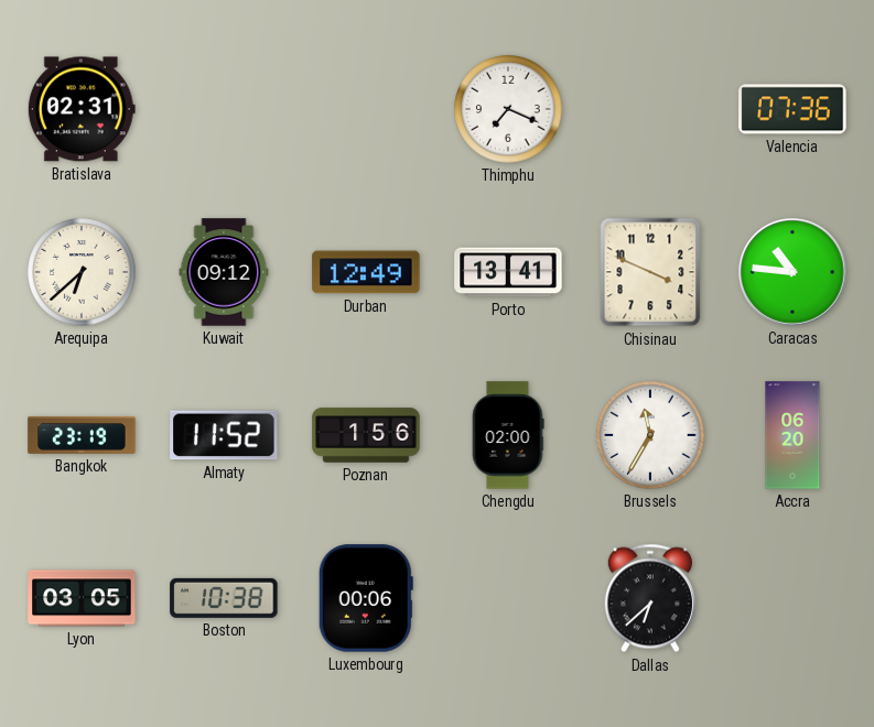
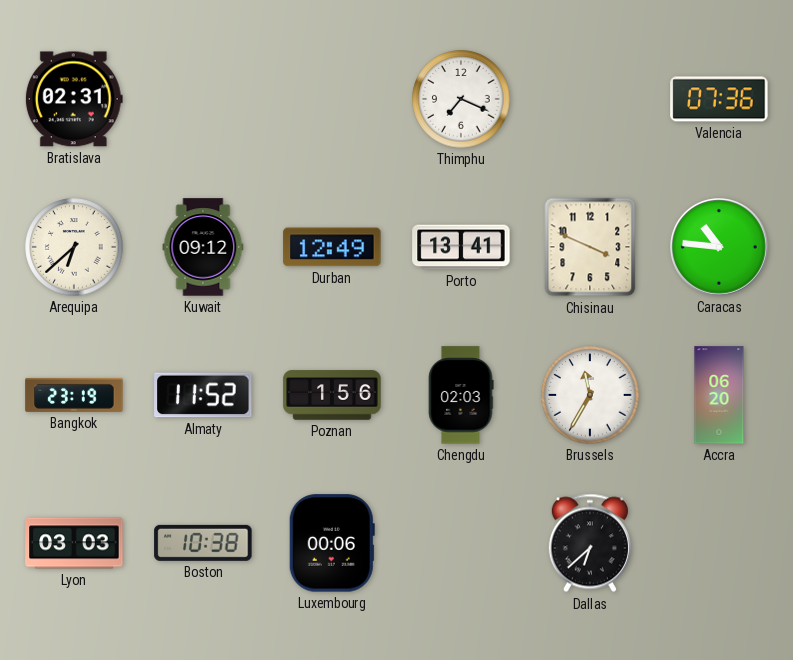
Chengdu: 02:00 -> 02:03 (461, 395)
Lyon: 03:05 -> 03:03 (74, 543)
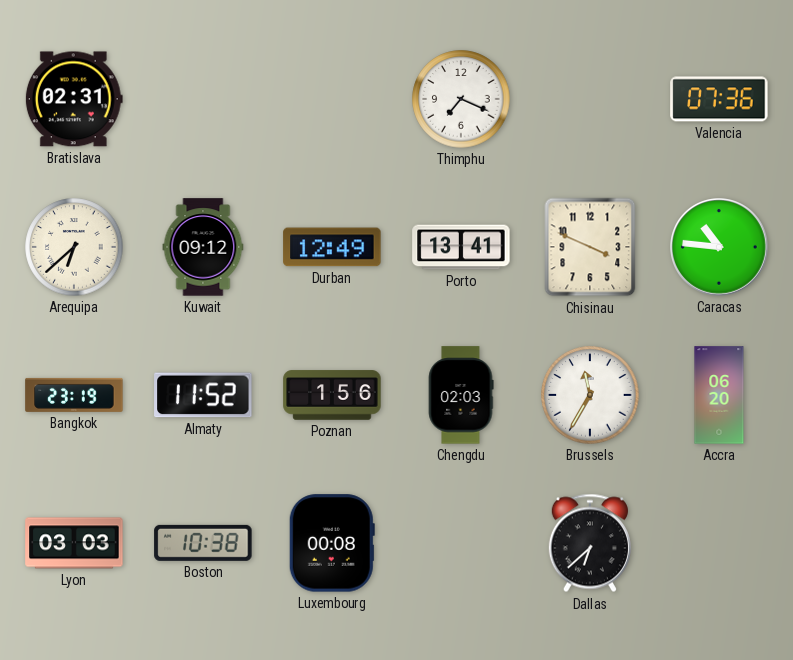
Luxembourg: 00:06 -> 00:08 (332, 543)
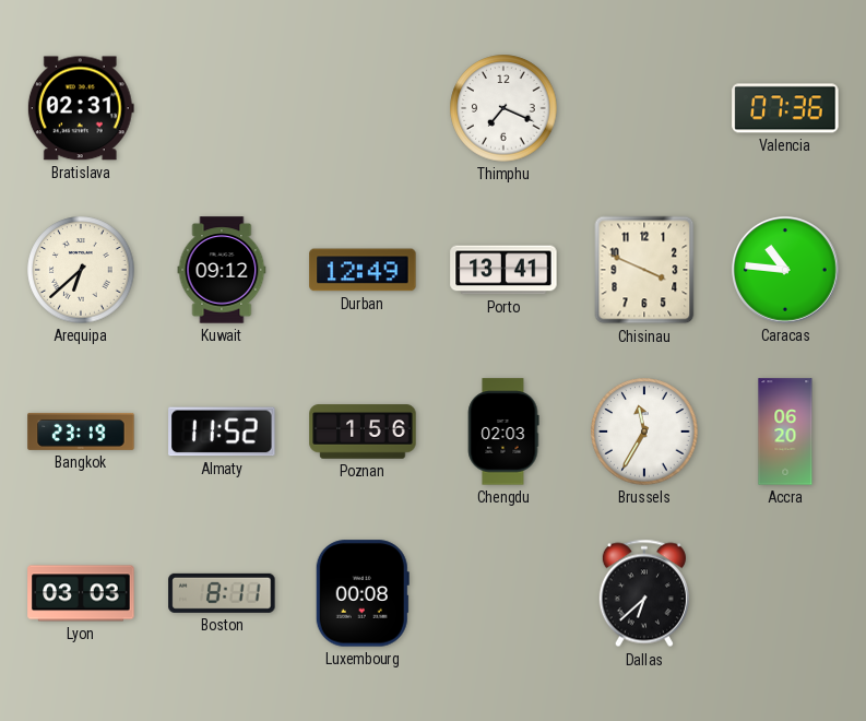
Boston: 10:38 -> 8:11 (222, 593)
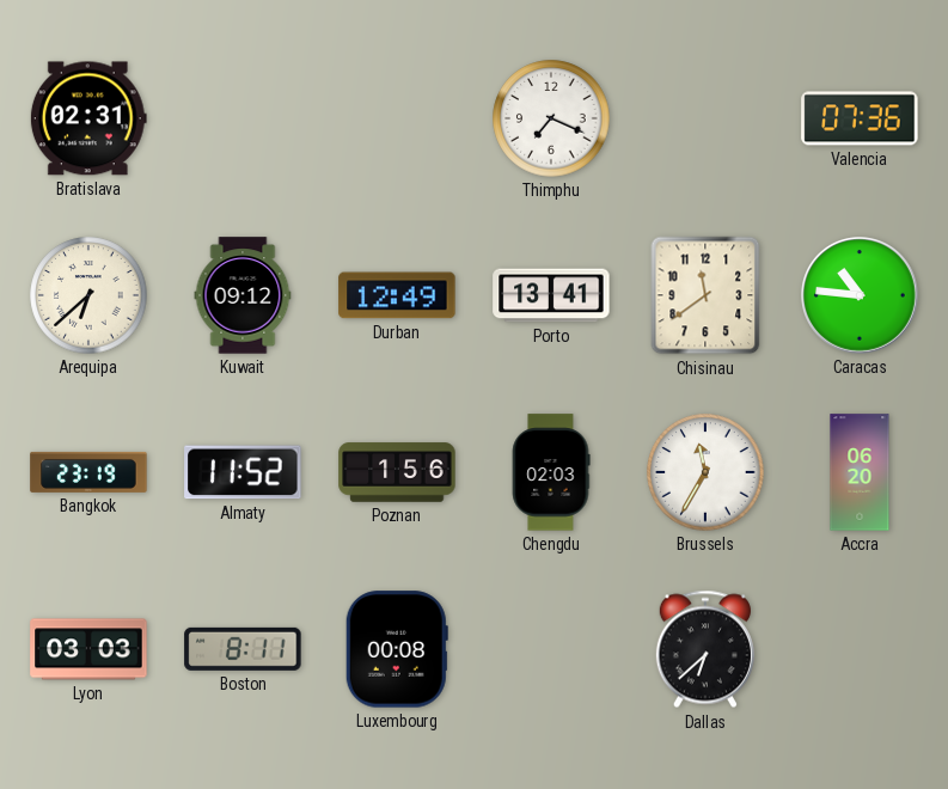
Chisinau: 3:49 -> 11:39 (705, 295)
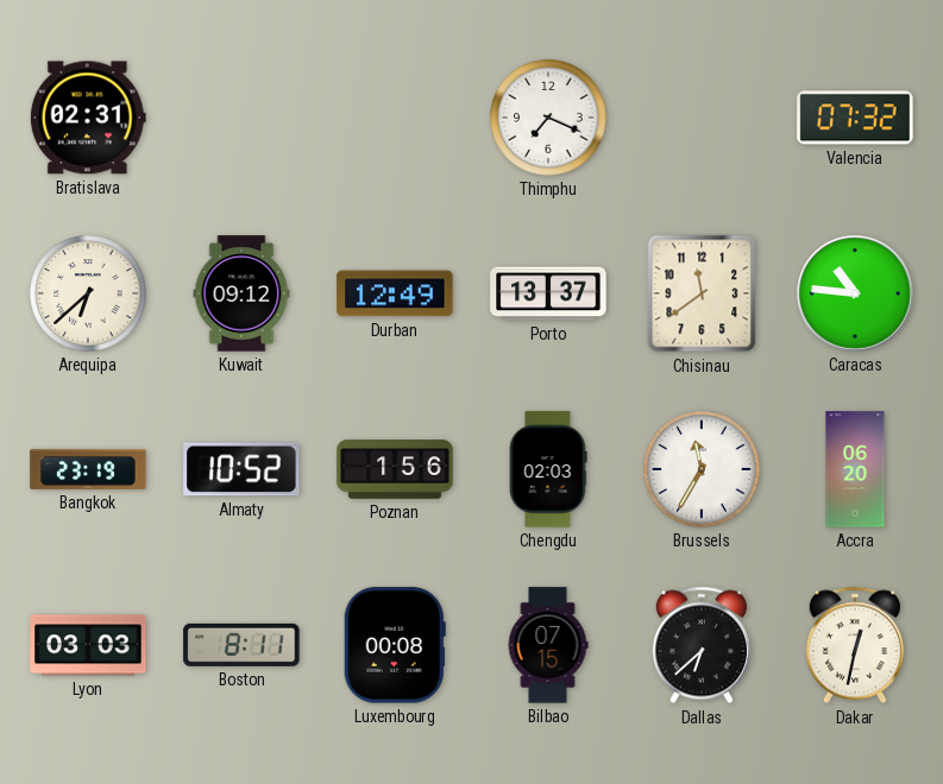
Valencia: 07:36 -> 07:32 (855, 118)
Porto: 13:41 -> 13:37 (548, 293)
Almaty: 11:52 -> 10:52 (241, 469)
Bilbao: none -> 07:15 (548, 645)
Dakar: none -> 12:32 (855, 645)
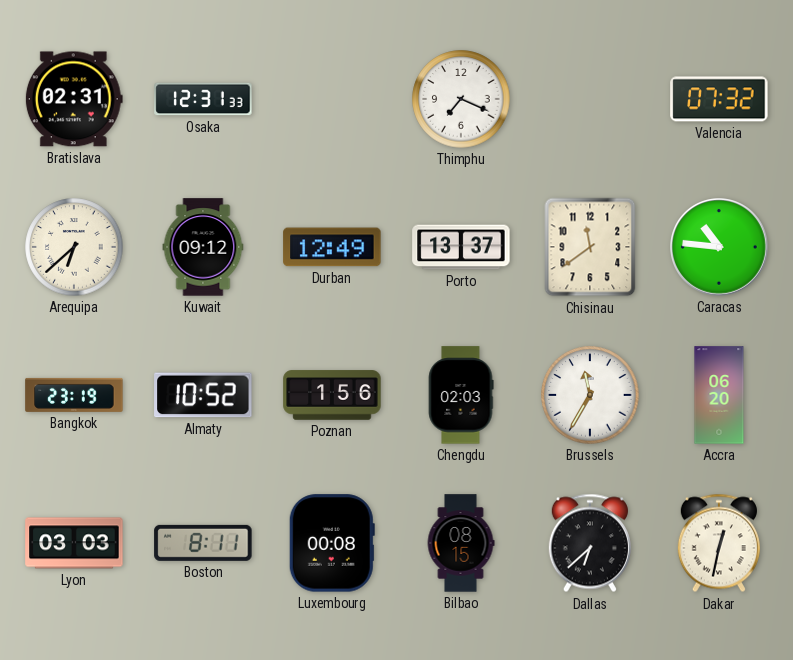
Osaka: none -> 12:31 (203, 99)
Bilbao: 07:15 -> 08:15 (461, 543)
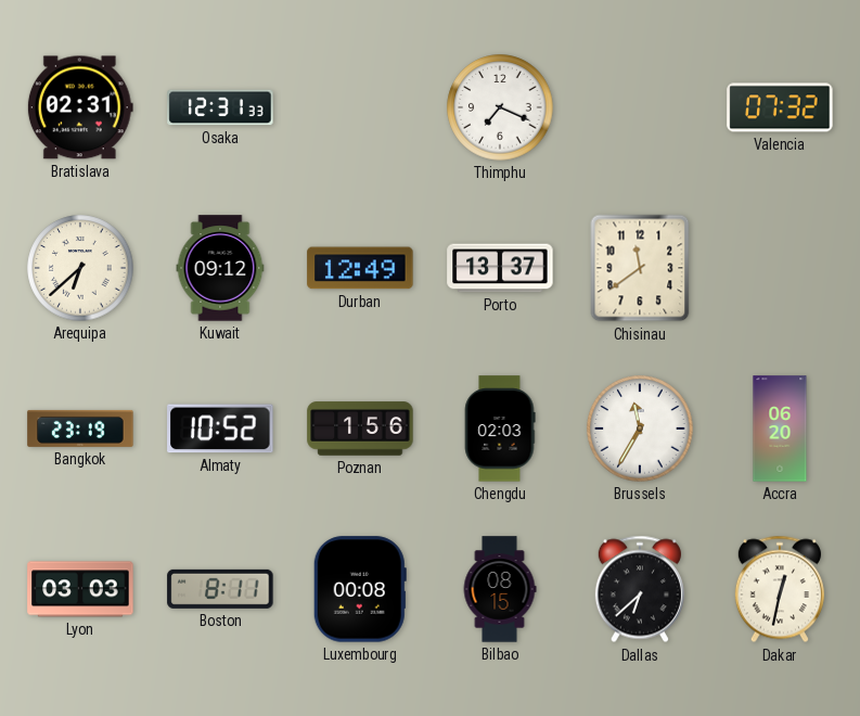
Caracas: 10:46 -> none (720, 248)
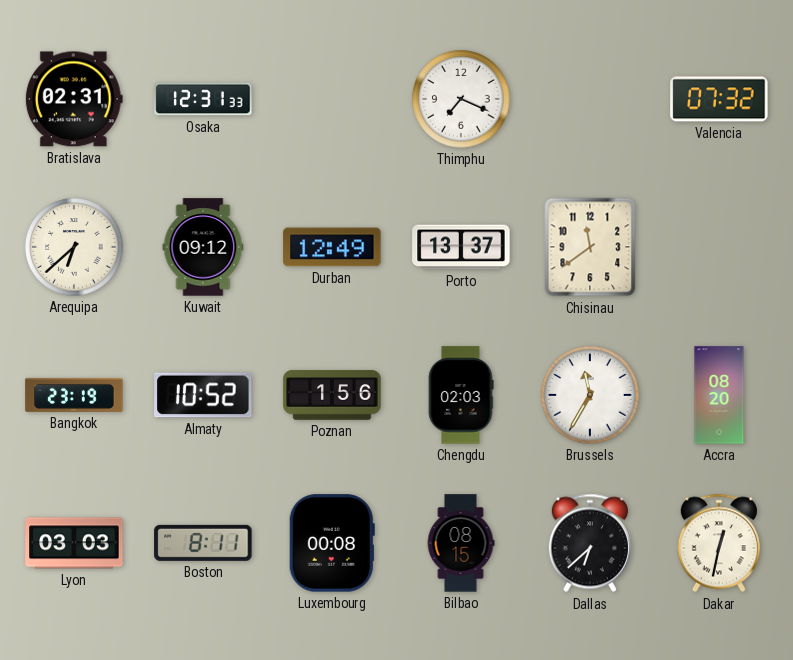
Accra: 06:20 -> 08:20 (719, 395)
